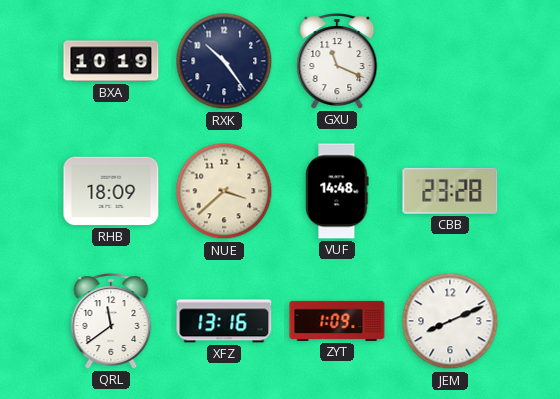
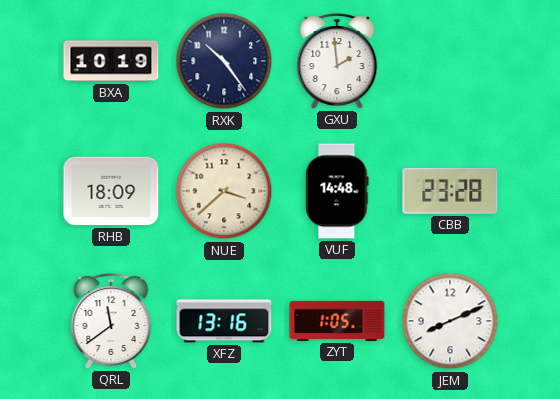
GXU: 11:19 -> 1:59 (337, 61)
ZYT: 1:09 -> 1:05 (337, 321)
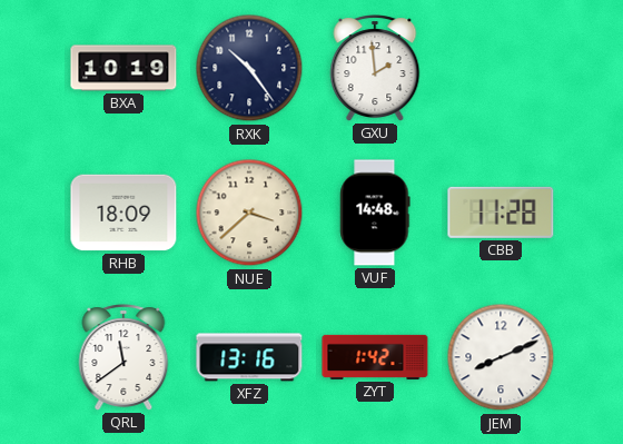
CBB: 23:28 -> 11:28 (501, 213)
ZYT: 1:05 -> 1:42 (375, 357)
